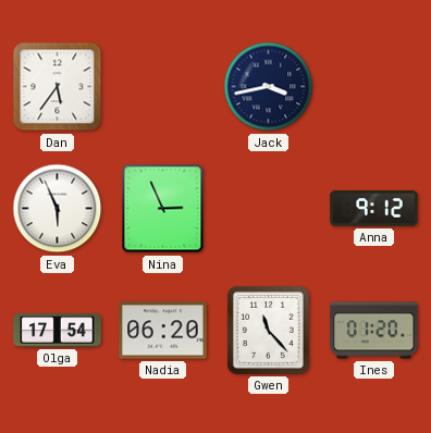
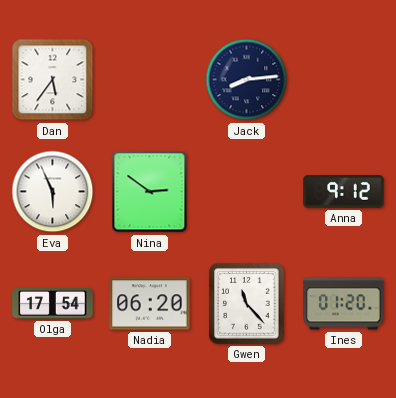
Jack: 3:43 -> 8:14 (247, 80)
Nina: 2:56 -> 2:51 (150, 192)
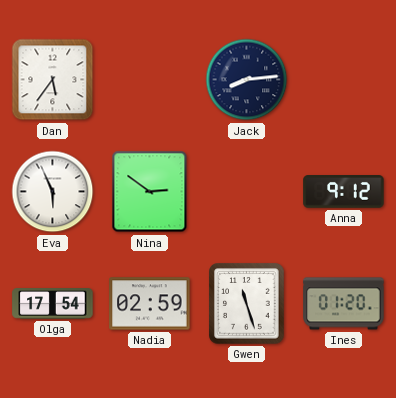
Nadia: 06:20 -> 02:59 (150, 304)
Gwen: 11:23 -> 11:27 (247, 304)
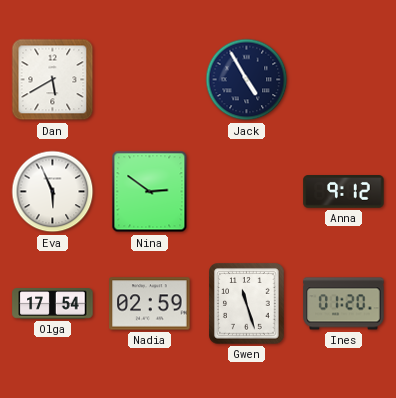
Dan: 5:36 -> 5:40 (53, 80)
Jack: 8:14 -> 4:55 (247, 80)
